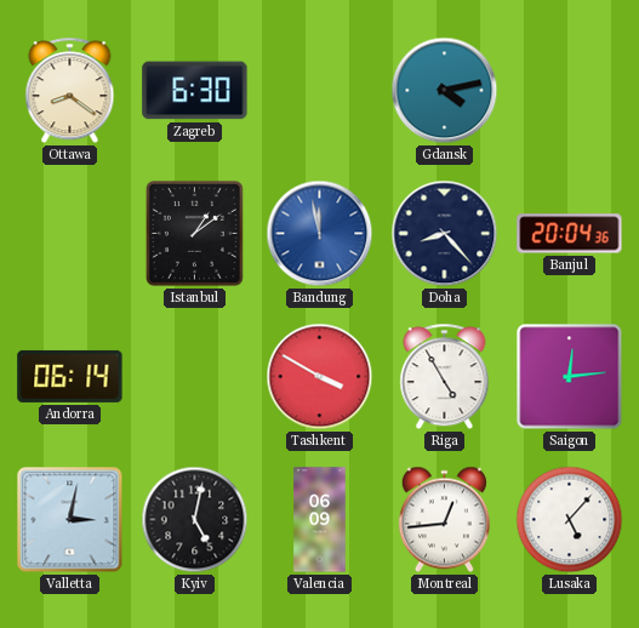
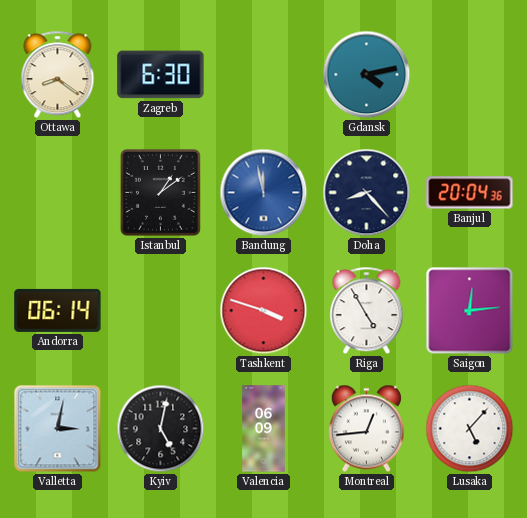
Tashkent: 3:50 -> 3:48 (264, 311)
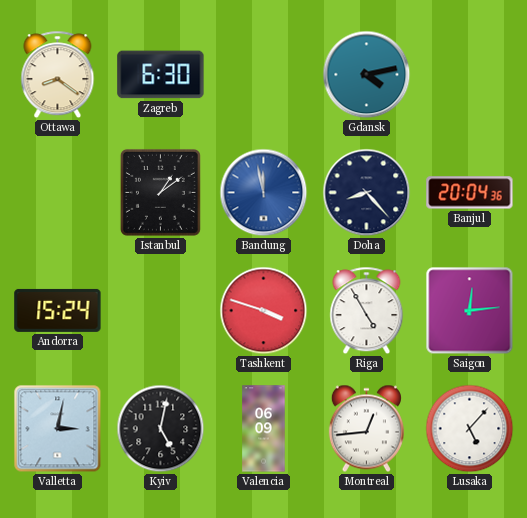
Andorra: 06:14 -> 15:24 (58, 310)
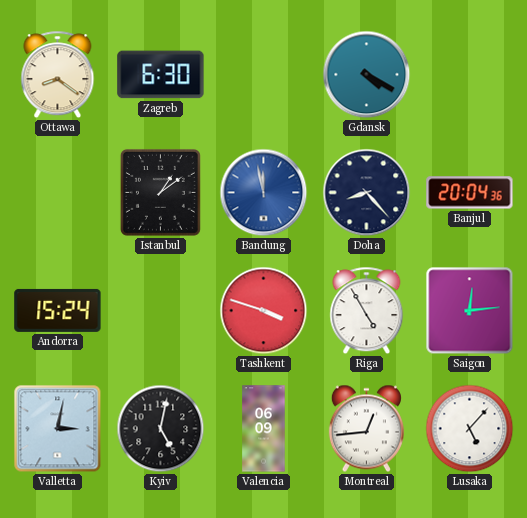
Gdansk: 4:13 -> 4:20 (367, 75)
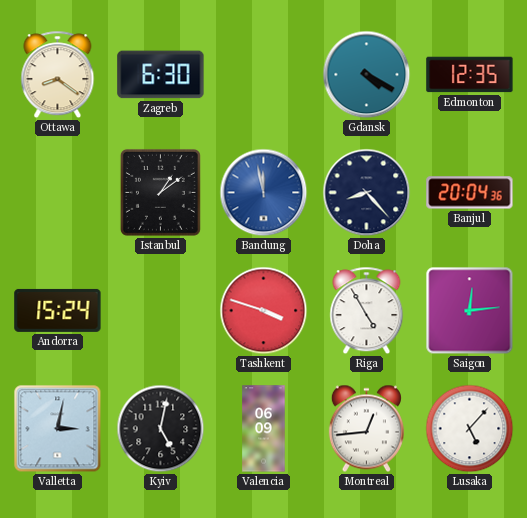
Edmonton: none -> 12:35 (470, 75)
